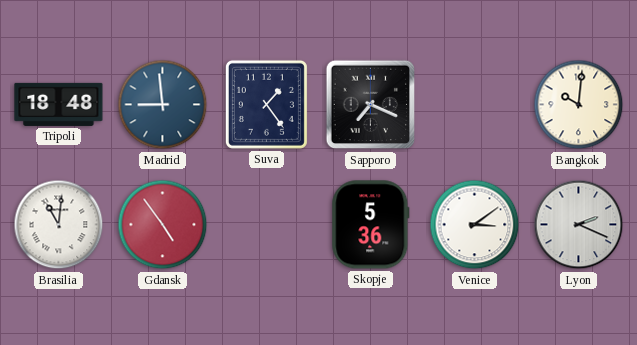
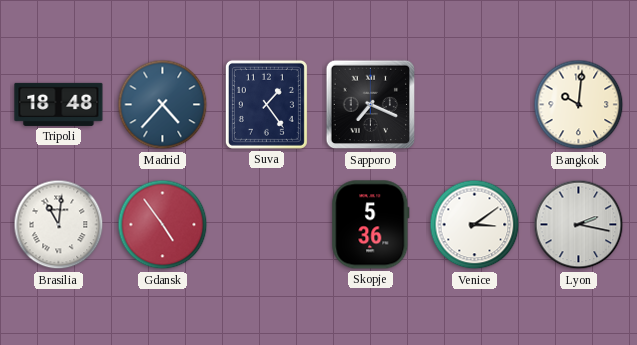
Madrid: 8:59 -> 4:37 (163, 105)
Lyon: 2:19 -> 2:17 (579, 225)
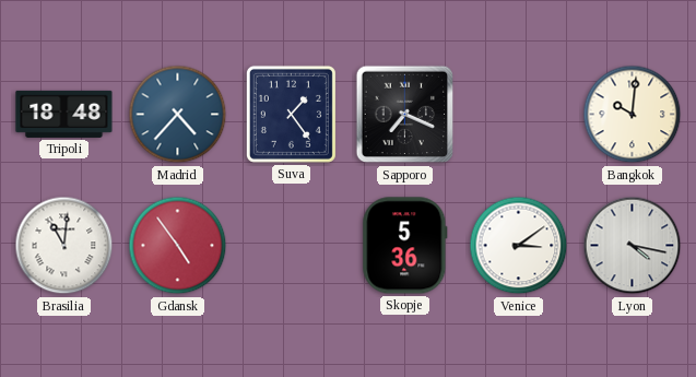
Lyon: 2:17 -> 4:17 (633, 246)
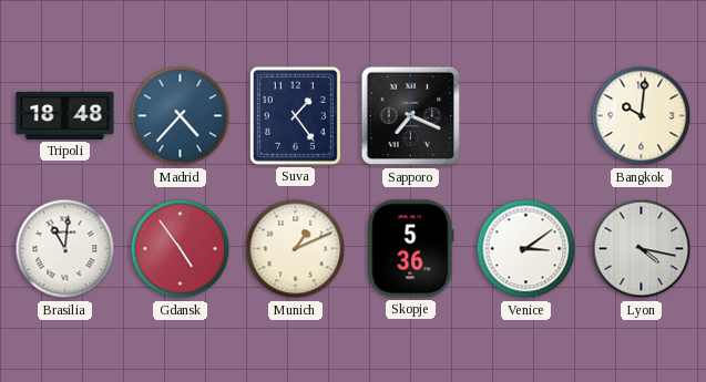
Munich: none -> 1:11 (296, 249)
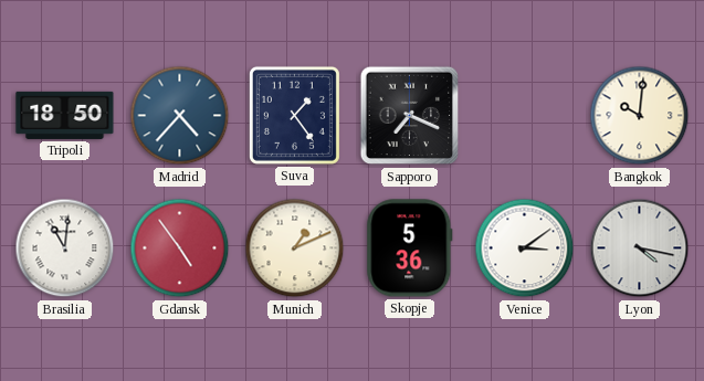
Tripoli: 18:48 -> 18:50 (65, 115)
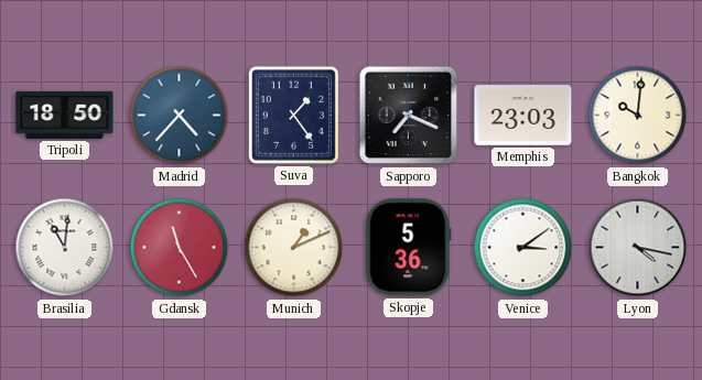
Memphis: none -> 23:03 (523, 116)
Gdansk: 4:54 -> 11:25 (180, 248)
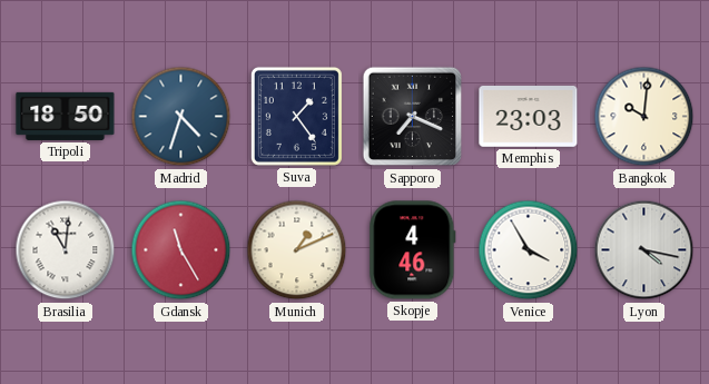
Madrid: 4:37 -> 4:33 (181, 117)
Skopje: 5:36 -> 4:46 (413, 250)
Venice: 3:09 -> 3:55 (529, 250)
